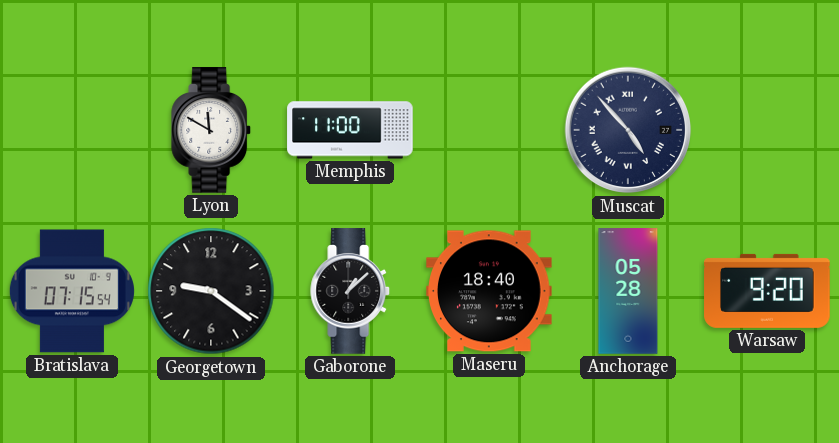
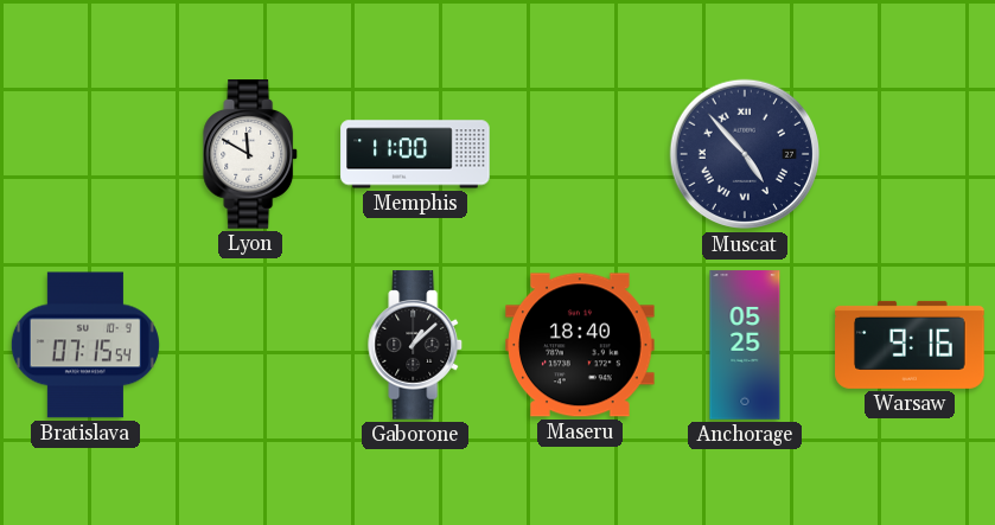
Georgetown: 9:21 -> none (211, 291)
Anchorage: 05:28 -> 05:25 (745, 345)
Warsaw: 9:20 -> 9:16 (910, 345)
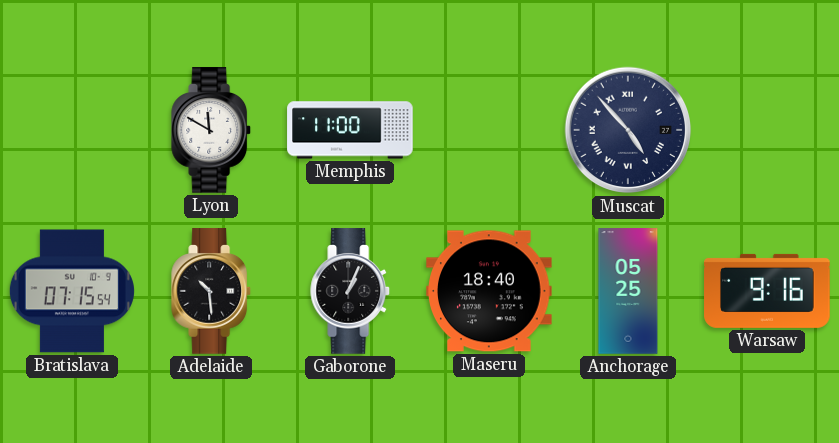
Adelaide: none -> 10:29 (212, 291)
Gaborone: 1:08 -> 1:04 (351, 291)
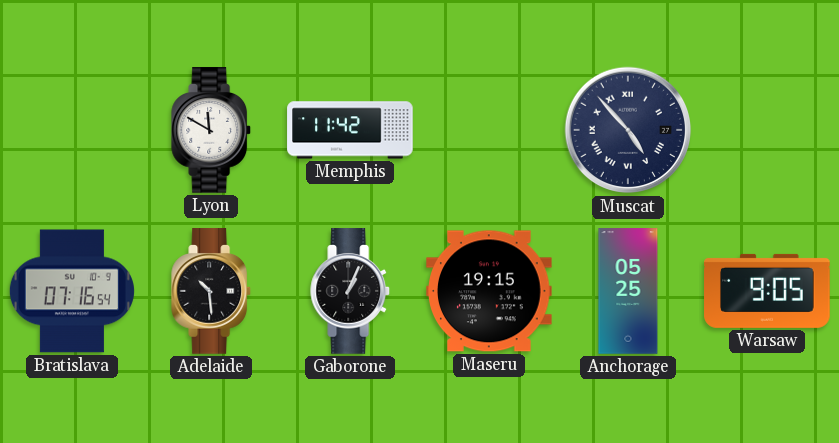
Memphis: 11:00 -> 11:42 (350, 130)
Bratislava: 07:15 -> 07:16 (72, 291)
Maseru: 18:40 -> 19:15 (489, 291)
Warsaw: 9:16 -> 9:05 (767, 291)
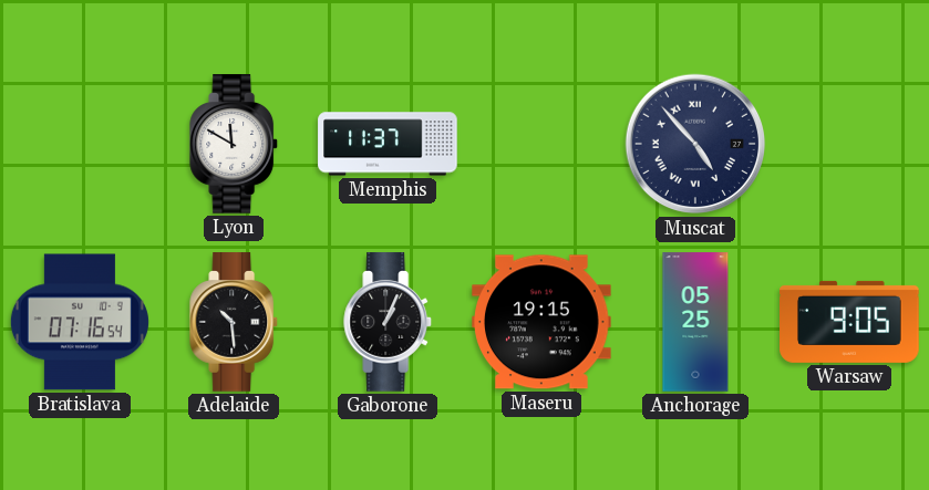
Memphis: 11:42 -> 11:37 (388, 144)
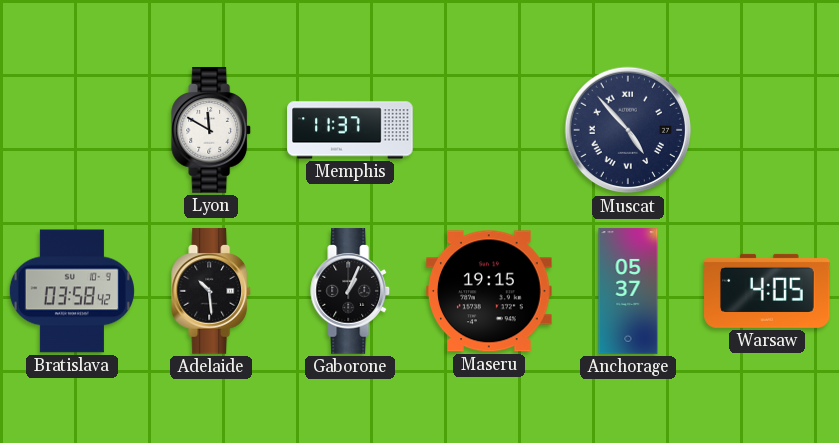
Bratislava: 07:16 -> 03:58 (72, 291)
Anchorage: 05:25 -> 05:37 (628, 291)
Warsaw: 9:05 -> 4:05 (767, 291)
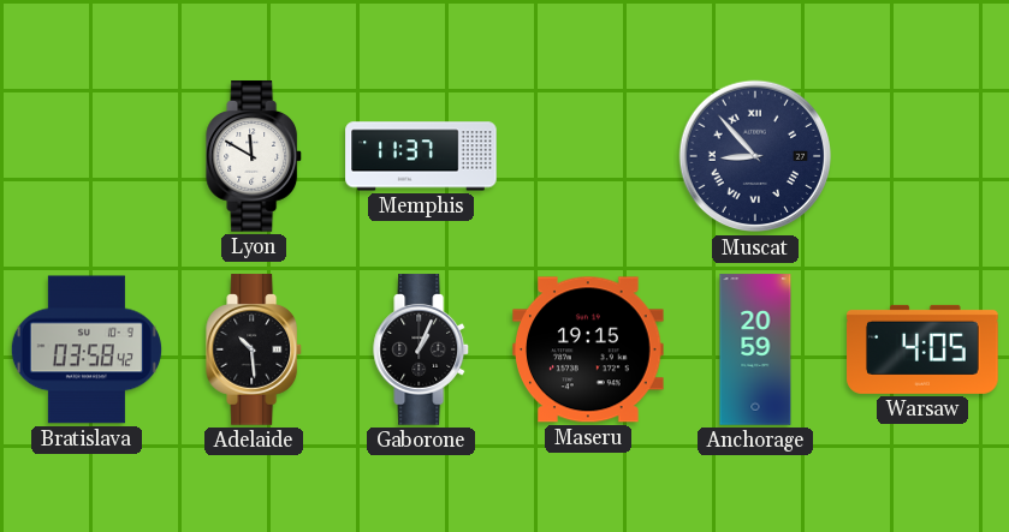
Muscat: 4:53 -> 8:53 (755, 156)
Anchorage: 05:37 -> 20:59 (755, 349)
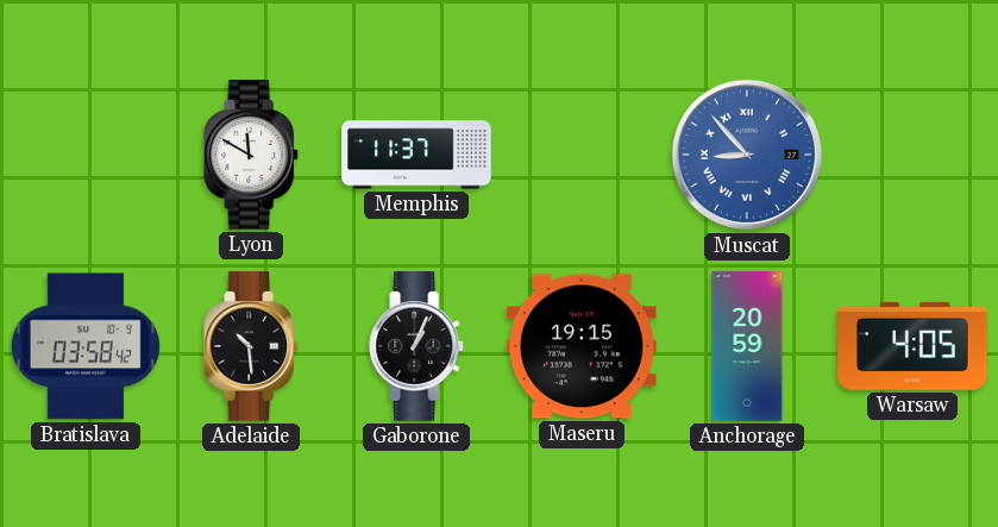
Muscat dial: navy -> blue (747, 155)
